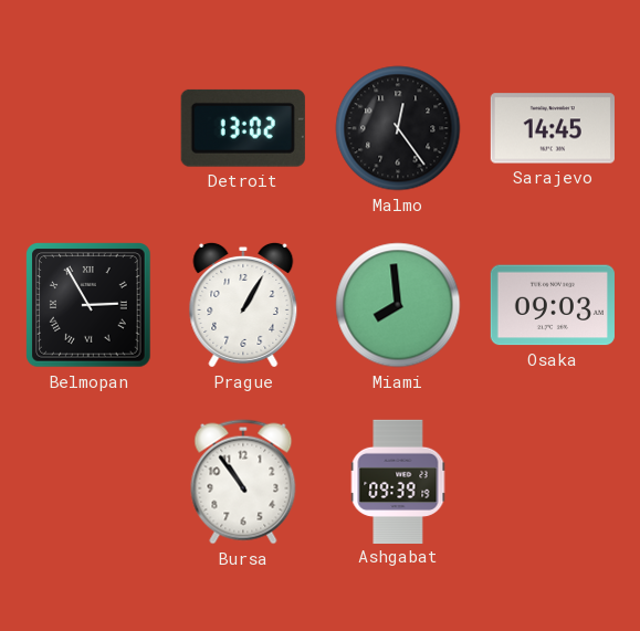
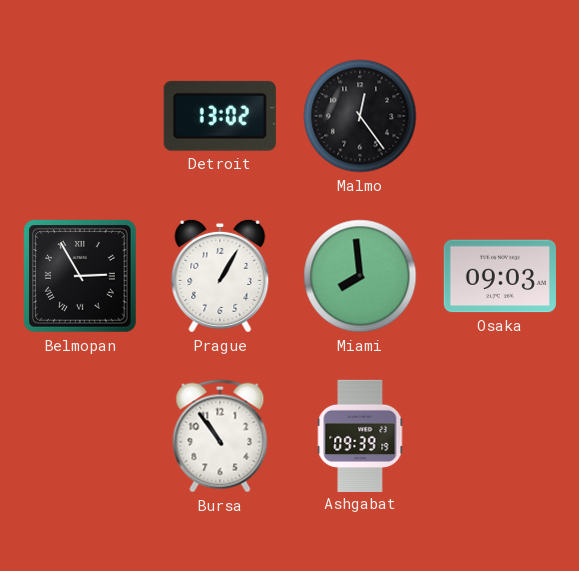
Sarajevo: 14:45 -> none (553, 128)
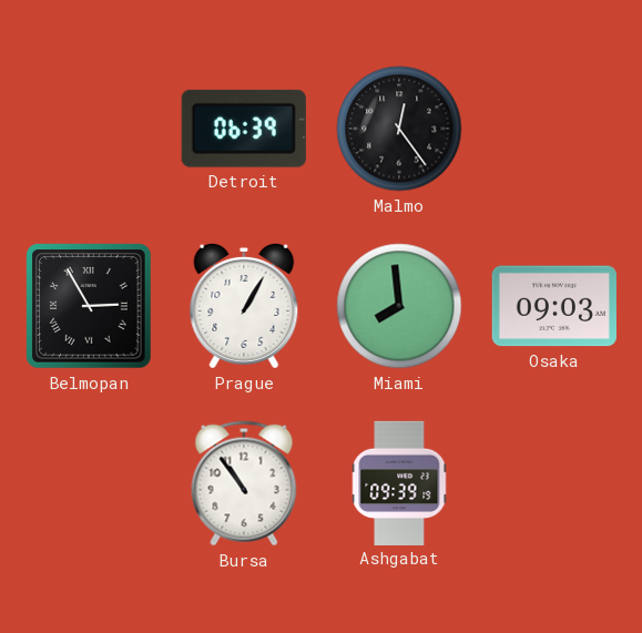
Detroit: 13:02 -> 06:39 (244, 129)
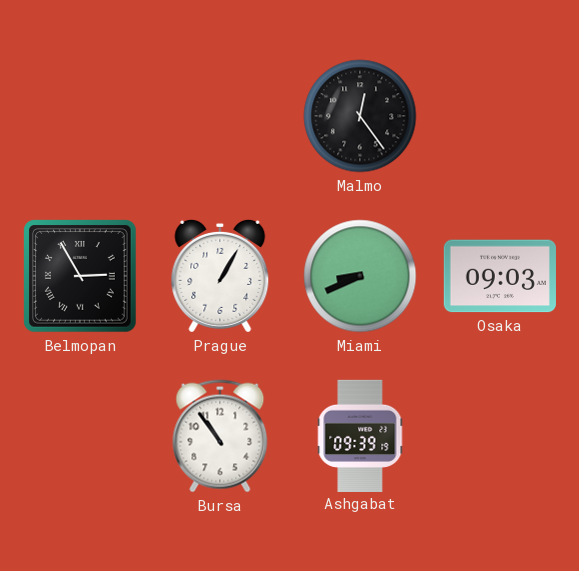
Detroit: 06:39 -> none (244, 129)
Miami: 7:59 -> 8:41 (360, 276)
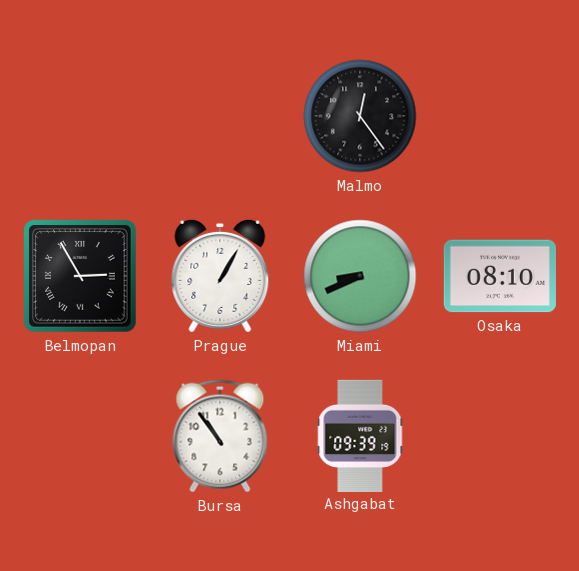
Osaka: 09:03 -> 08:10 (500, 276)
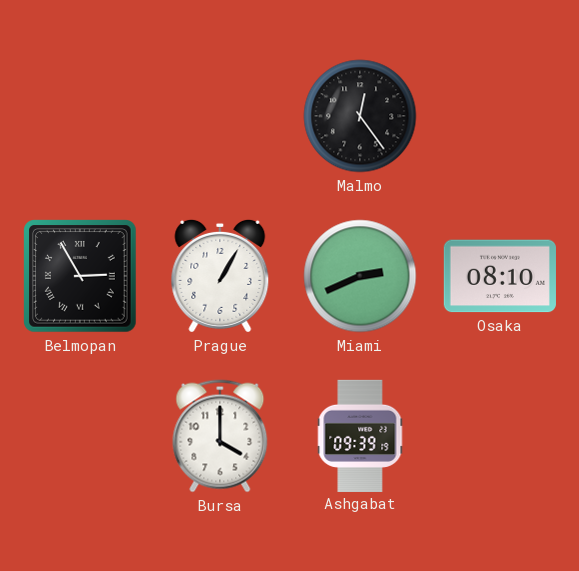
Miami: 8:41 -> 2:41 (360, 276)
Bursa: 10:54 -> 4:00 (220, 436)
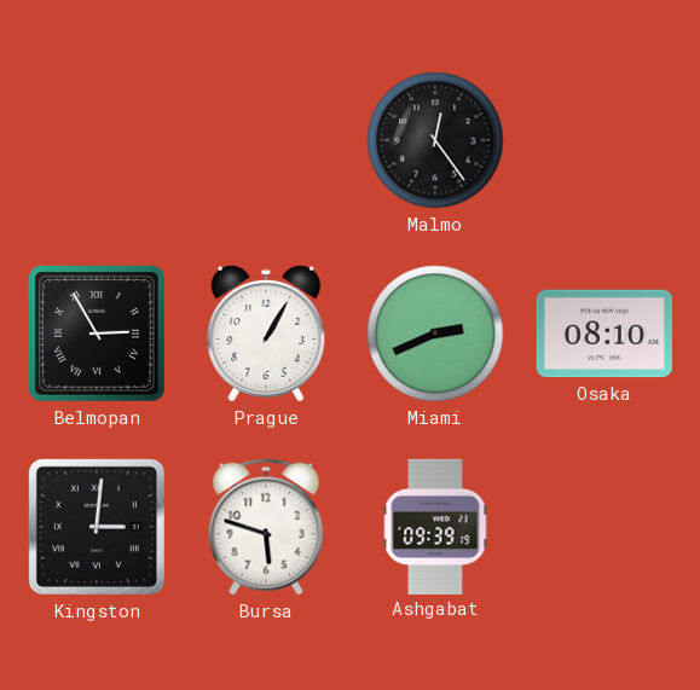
Kingston: none -> 3:01 (97, 527)
Bursa: 4:00 -> 5:48 (266, 527)
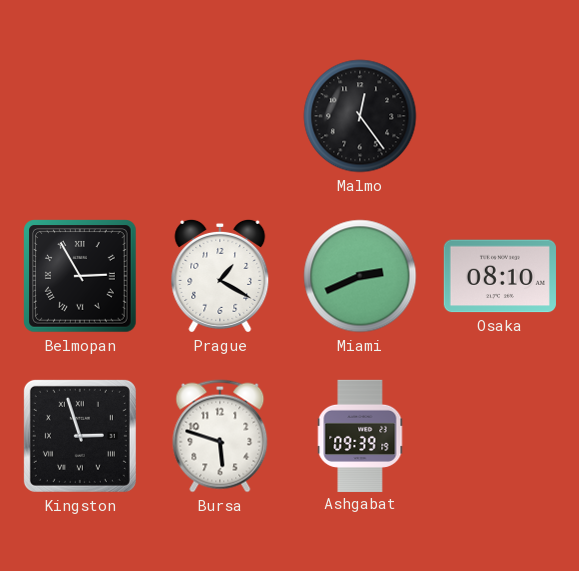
Prague: 1:05 -> 1:20 (220, 276)
Kingston: 3:01 -> 2:57 (80, 436)
